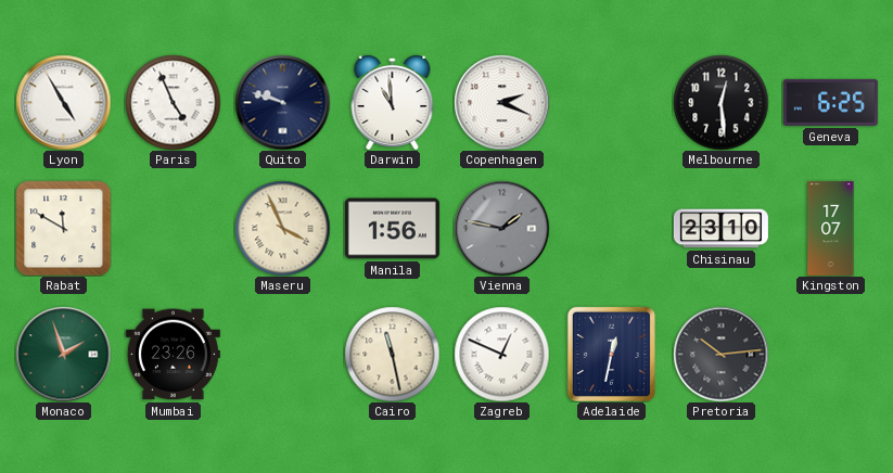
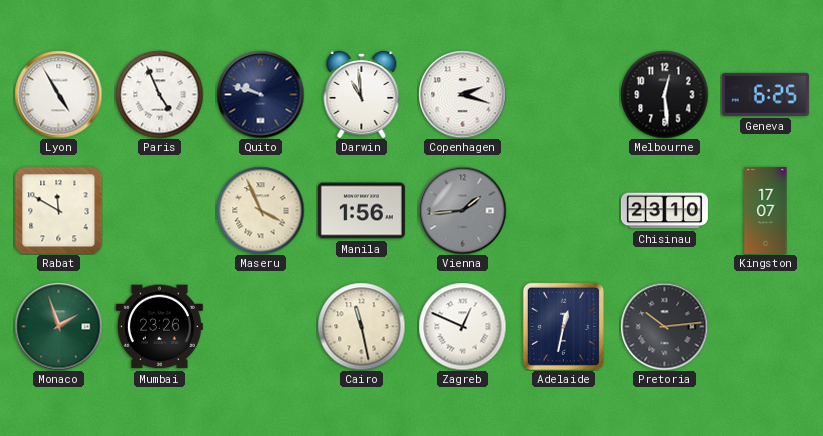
Copenhagen: 2:19 -> 2:18 (462, 94)
Vienna: 1:47 -> 1:44 (462, 210)
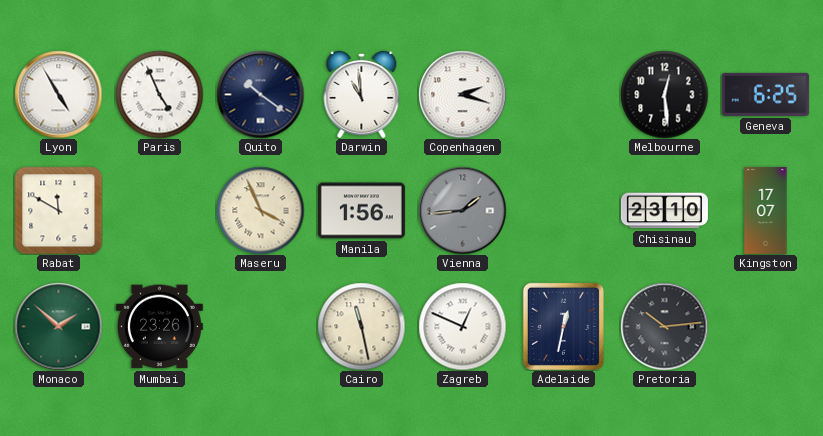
Quito: 9:48 -> 10:21 (260, 94)
Monaco: 1:57 -> 1:52 (58, 326)
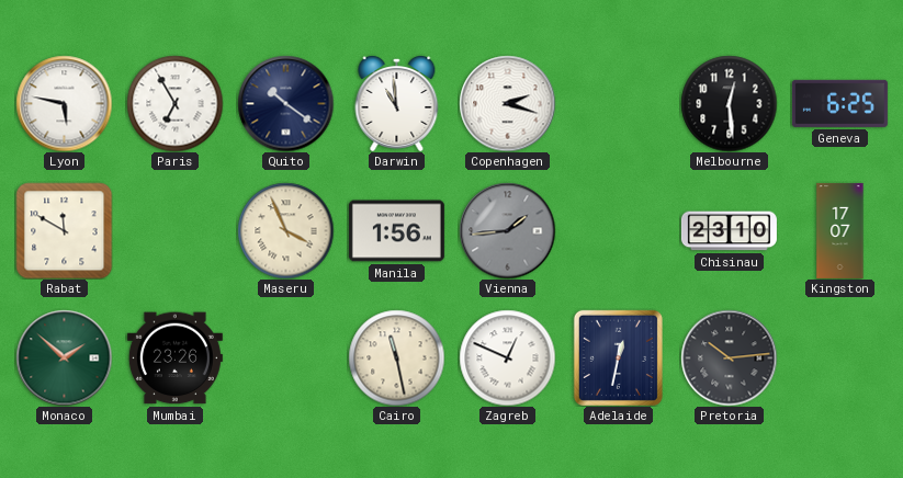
Lyon: 4:55 -> 5:47 (64, 103)
Paris: 4:56 -> 6:55 (174, 103)
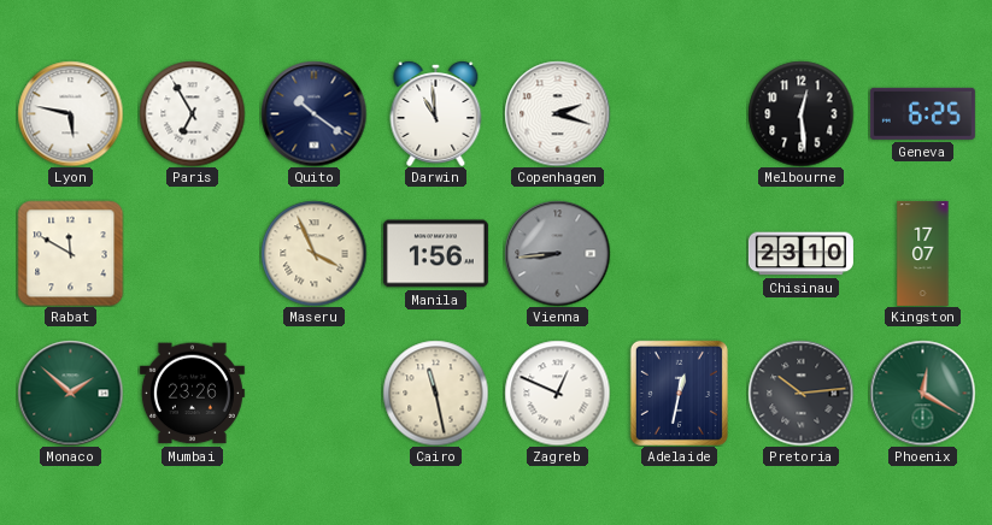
Vienna: 1:44 -> 8:44 (557, 253)
Phoenix: none -> 12:20 (922, 393)
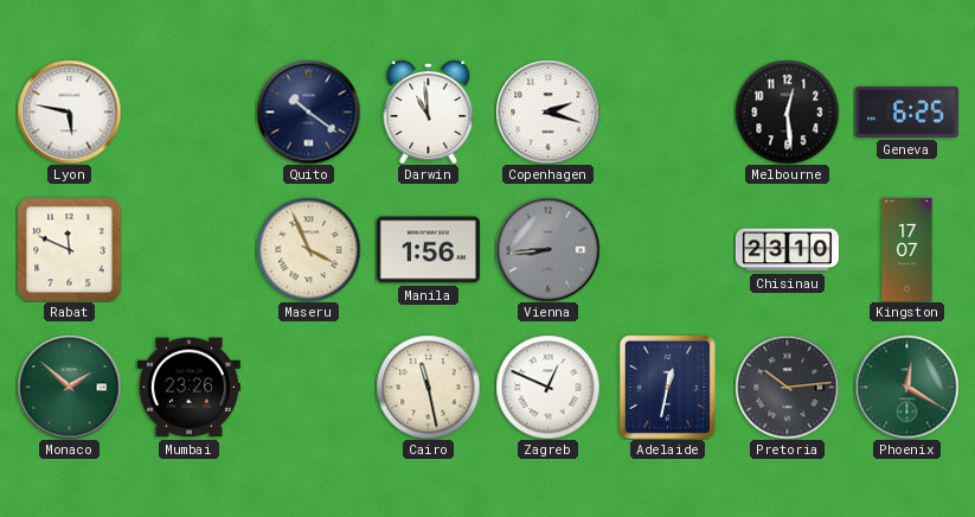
Paris: 6:55 -> none (192, 113)
Rabat: 11:50 -> 11:49 (69, 249)
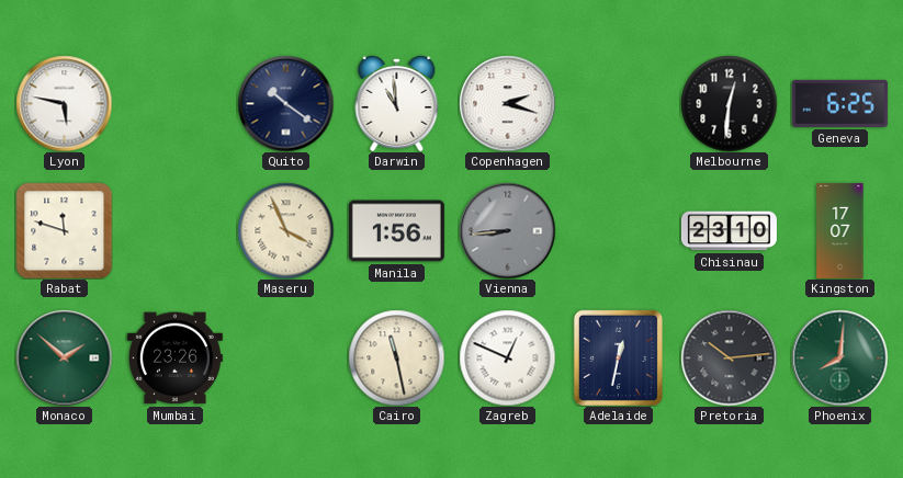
Melbourne: 12:29 -> 12:31 (729, 103)
Rabat: 11:49 -> 11:48 (64, 230)
Phoenix: 12:20 -> 8:01 (839, 357)
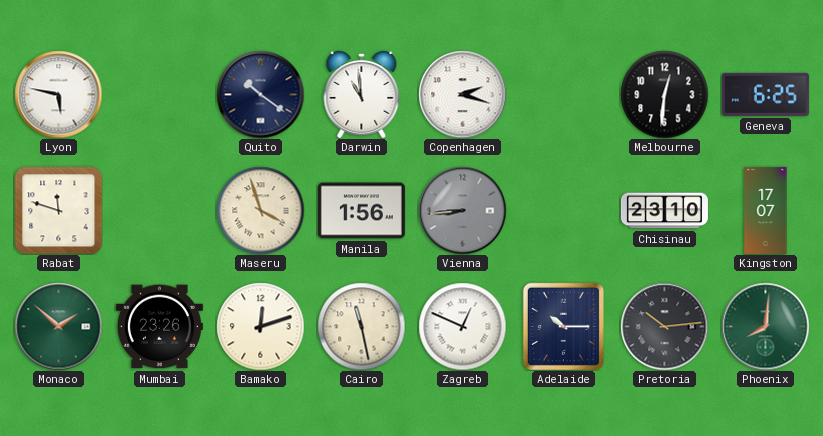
Maseru: 3:56 -> 3:57 (260, 210)
Bamako: none -> 12:12 (260, 326)
Adelaide: 12:32 -> 10:15 (563, 326)
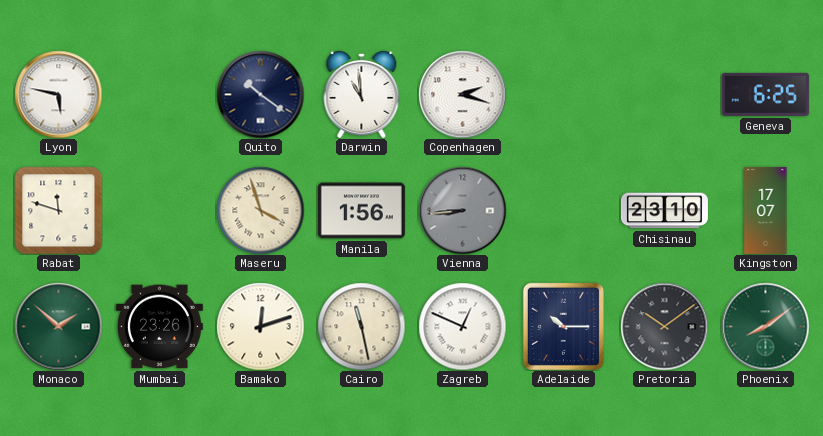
Melbourne: 12:31 -> none (664, 94)
Pretoria: 10:14 -> 10:09 (664, 326)
Phoenix: 8:01 -> 8:09 (765, 326)
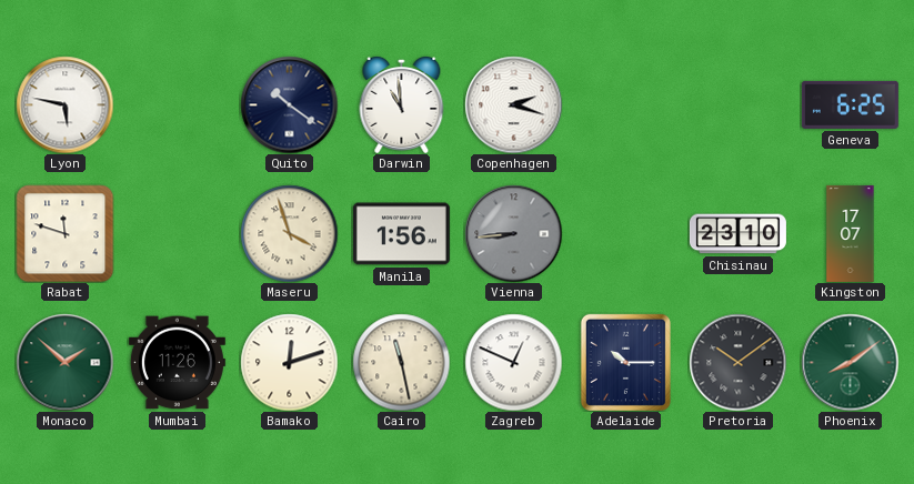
Mumbai: 23:26 -> 11:26 (177, 363)
